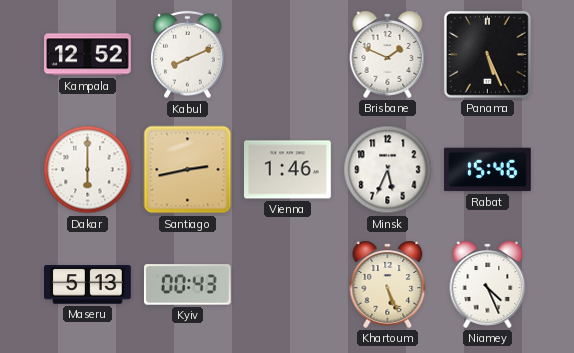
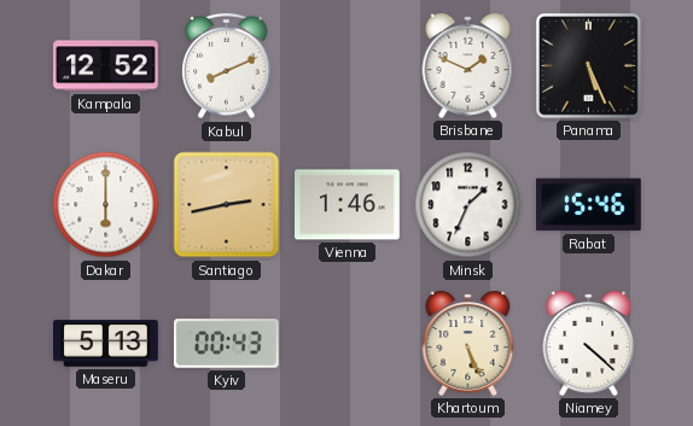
Minsk: 5:34 -> 1:34 (468, 205)
Niamey: 4:26 -> 4:22 (589, 343)
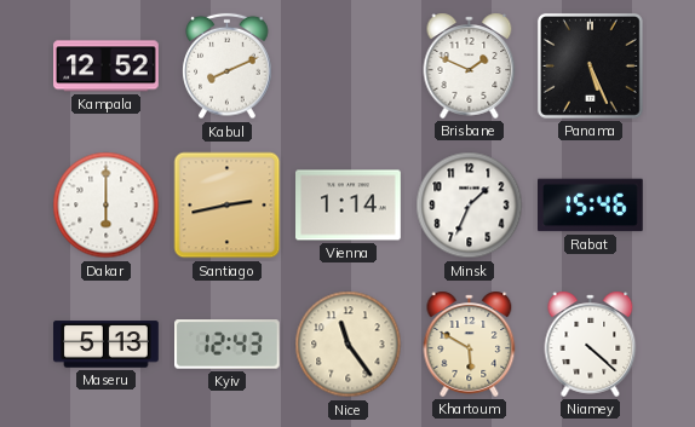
Vienna: 1:46 -> 1:14 (349, 206)
Kyiv: 00:43 -> 12:43 (228, 345)
Nice: none -> 11:24 (349, 345)
Khartoum: 5:26 -> 5:50 (470, 344)
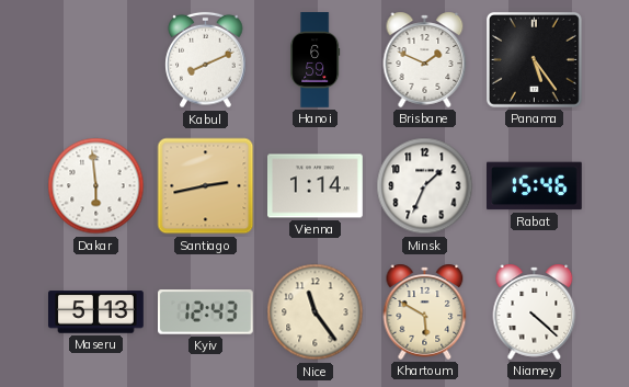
Kampala: 12:52 -> none (107, 67)
Hanoi: none -> 6:59 (316, 60)
Panama: 5:26 -> 5:24 (534, 59)
Dakar: 6:00 -> 5:59 (96, 186)
